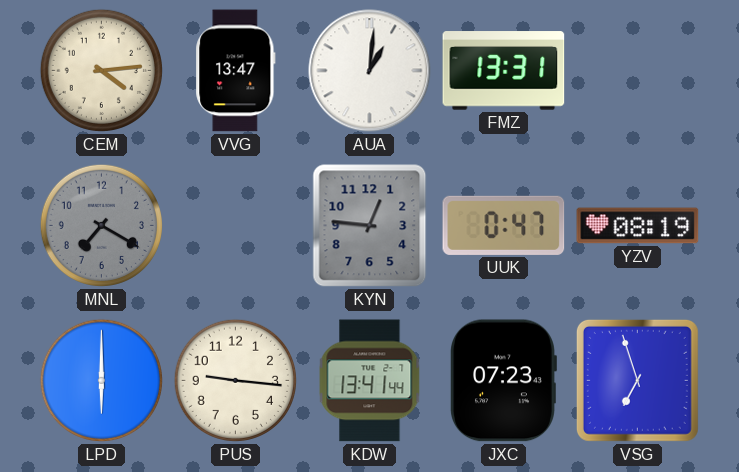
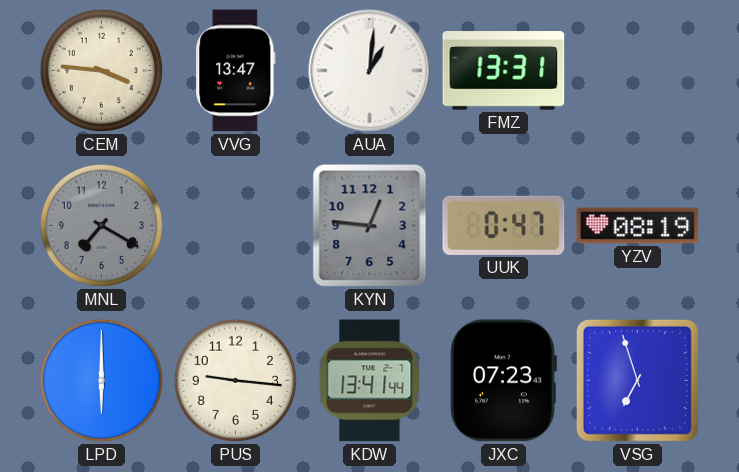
CEM: 4:14 -> 3:46 (101, 70)
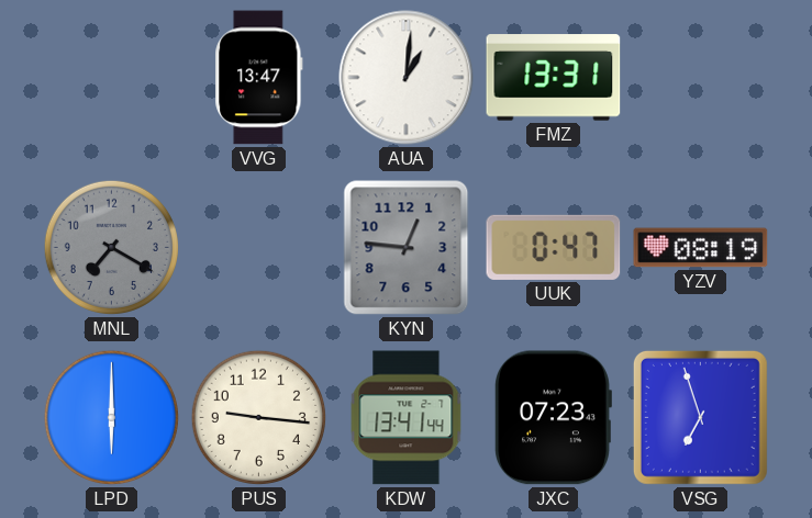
CEM: 3:46 -> none (101, 70)
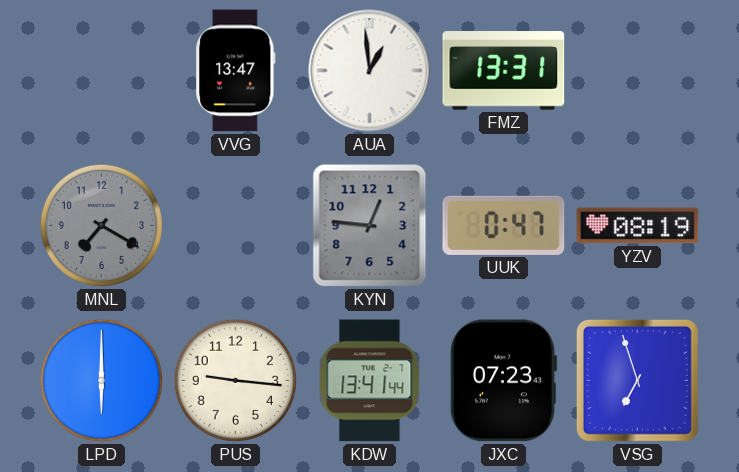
AUA: 1:01 -> 12:59 (370, 71)
